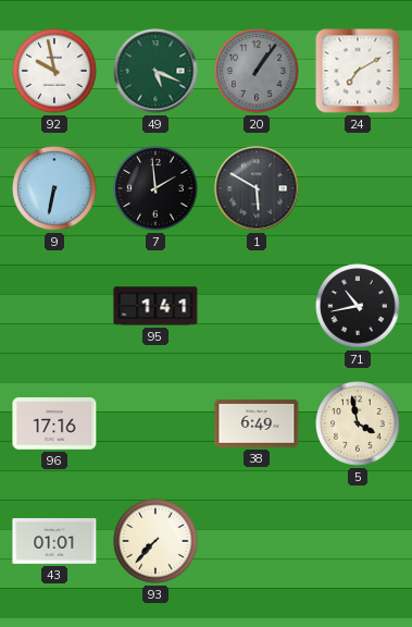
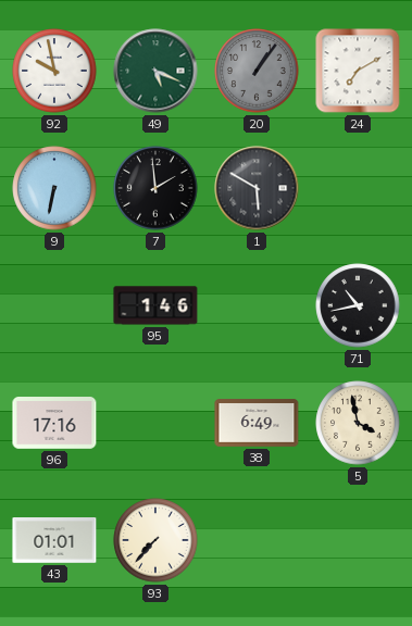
95: 1:41 -> 1:46 (155, 305)
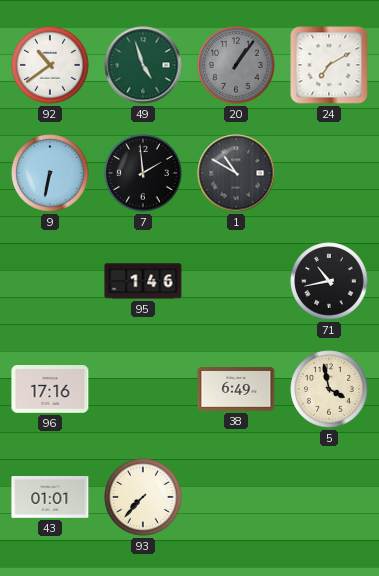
92: 9:58 -> 10:39 (50, 65)
49: 5:19 -> 4:57 (143, 65)
1: 5:50 -> 10:50 (236, 173)
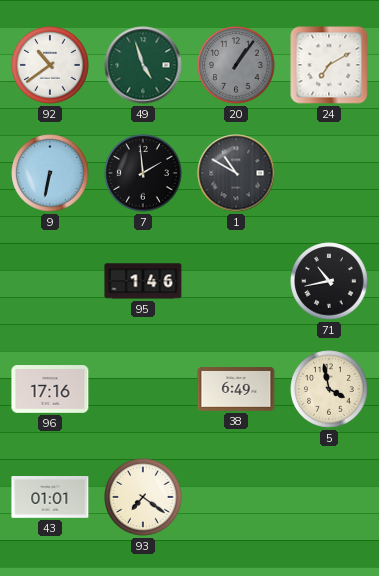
93: 7:37 -> 7:21 (143, 497)
